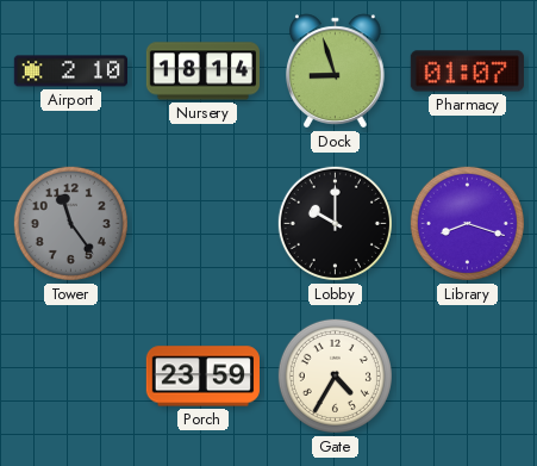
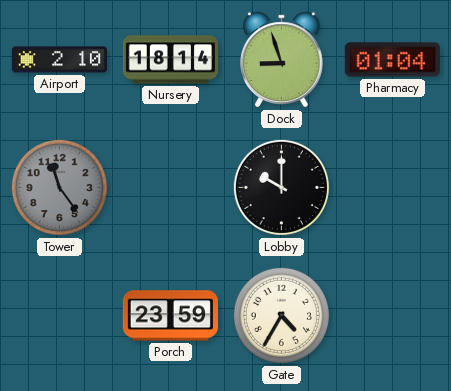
Pharmacy: 01:07 -> 01:04 (392, 60)
Library: 8:18 -> none (467, 223)
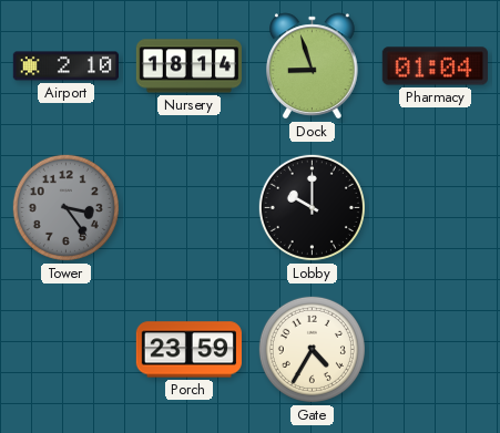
Tower: 11:24 -> 3:24 (65, 207)
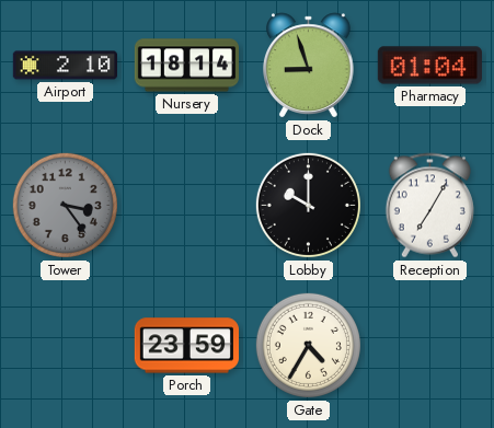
Reception: none -> 7:05 (429, 206)
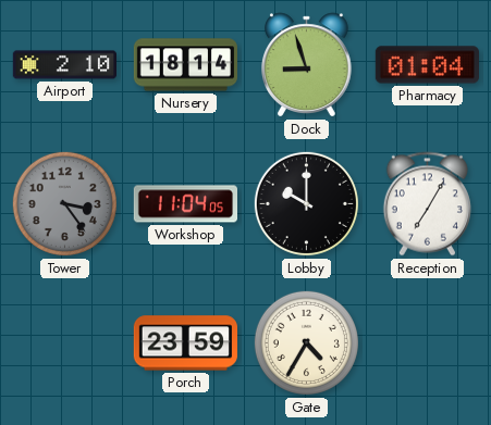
Workshop: none -> 11:04 (185, 204)
